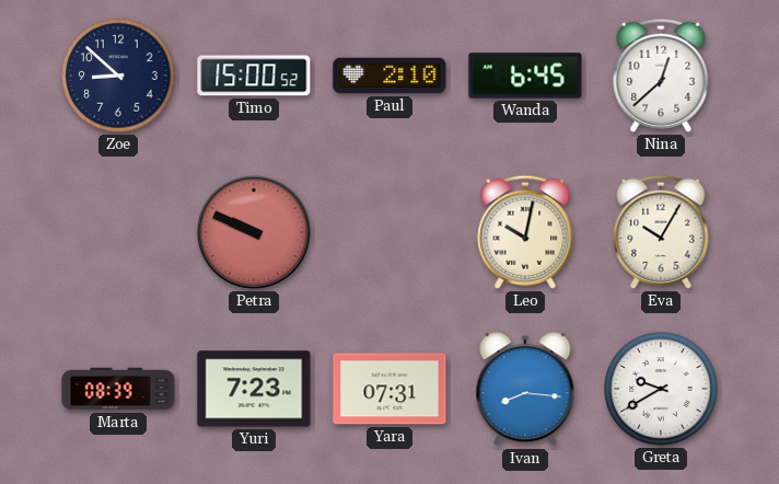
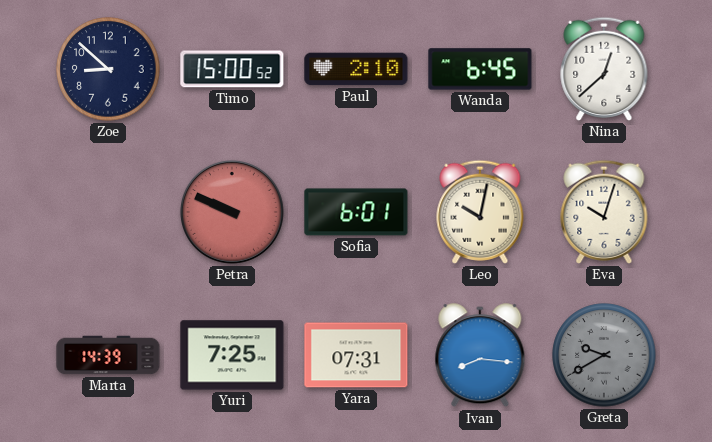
Sofia: none -> 6:01 (356, 212)
Eva: 10:05 -> 10:03 (604, 212)
Marta: 08:39 -> 14:39 (108, 355)
Yuri: 7:23 -> 7:25 (232, 355)
Greta dial: white -> grey (604, 355)
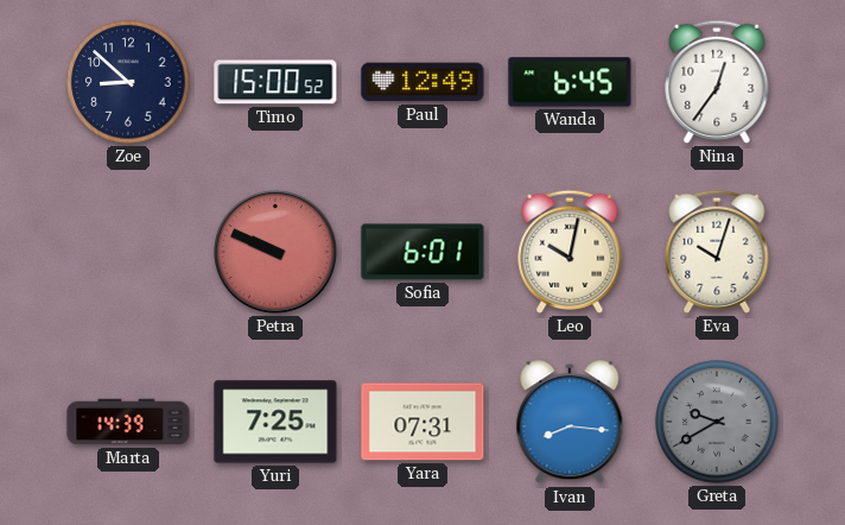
Paul: 2:10 -> 12:49 (422, 82)
Nina: 12:38 -> 12:36 (717, 82)
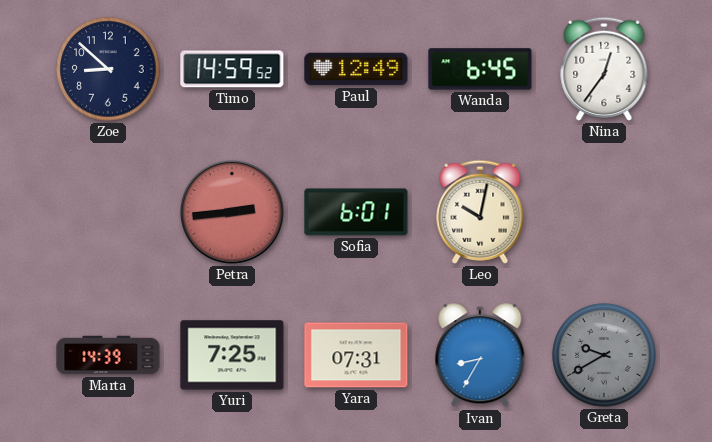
Timo: 15:00 -> 14:59 (232, 69)
Petra: 9:49 -> 2:44 (232, 212)
Eva: 10:03 -> none (717, 252)
Ivan: 8:16 -> 8:35 (480, 356)
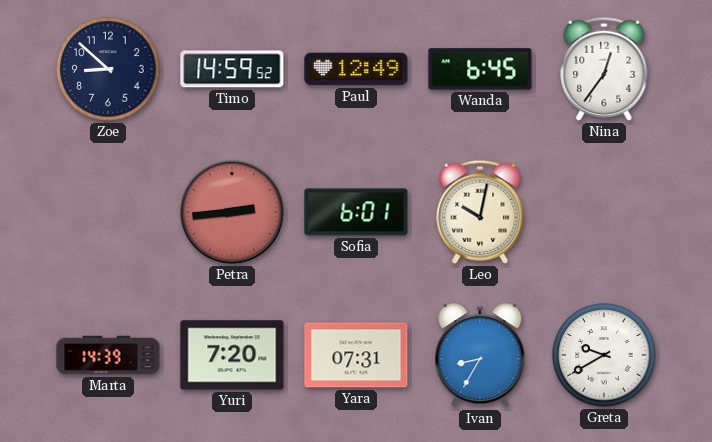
Yuri: 7:25 -> 7:20 (232, 355)
Greta dial: grey -> white (604, 355)
